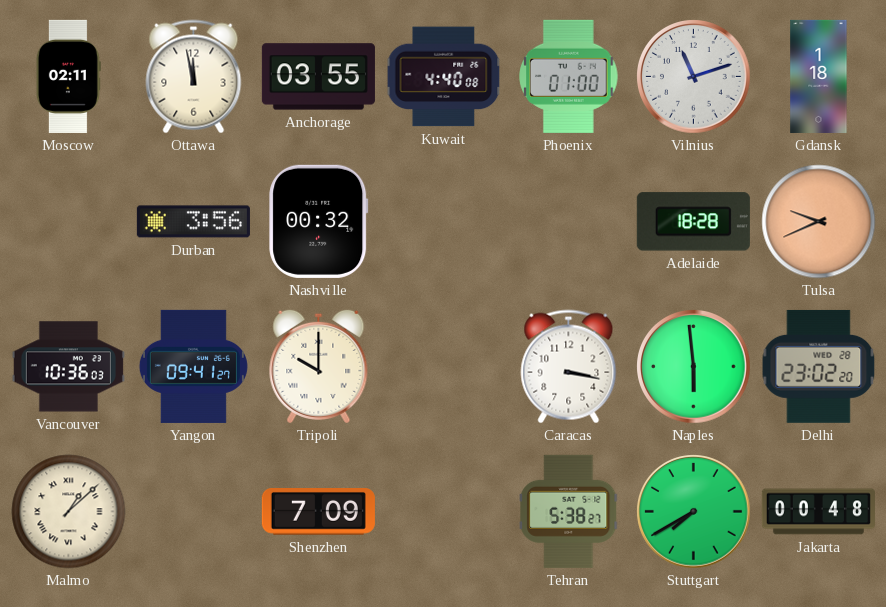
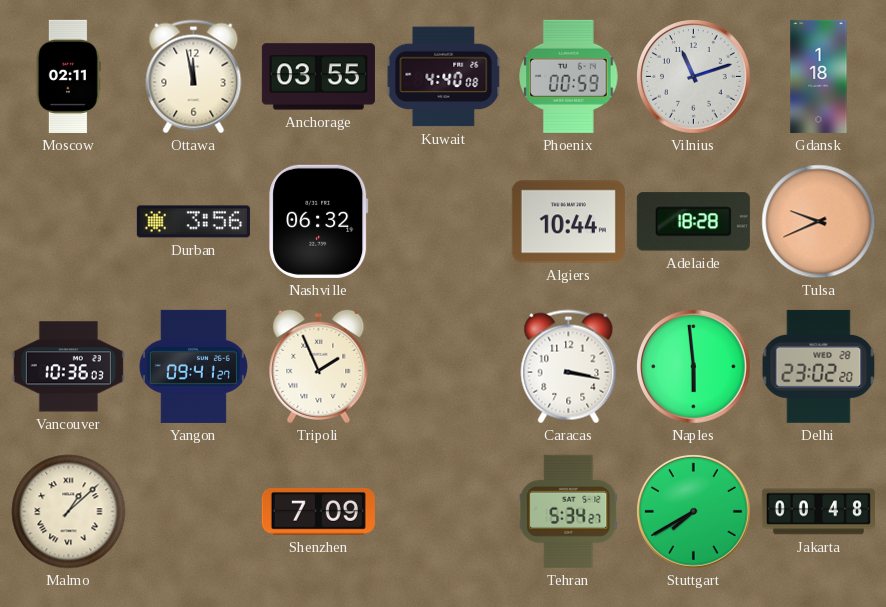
Phoenix: 01:00 -> 00:59 (569, 76)
Nashville: 00:32 -> 06:32 (319, 221)
Algiers: none -> 10:44 (568, 222)
Tripoli: 10:00 -> 1:56 (319, 366)
Tehran: 5:38 -> 5:34 (569, 511)
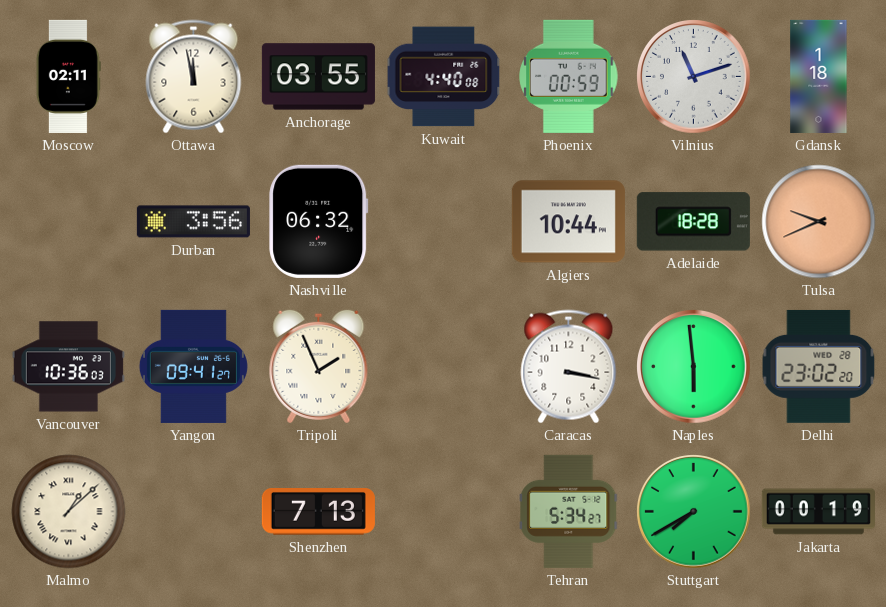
Shenzhen: 7:09 -> 7:13 (318, 512)
Jakarta: 00:48 -> 00:19 (818, 512)
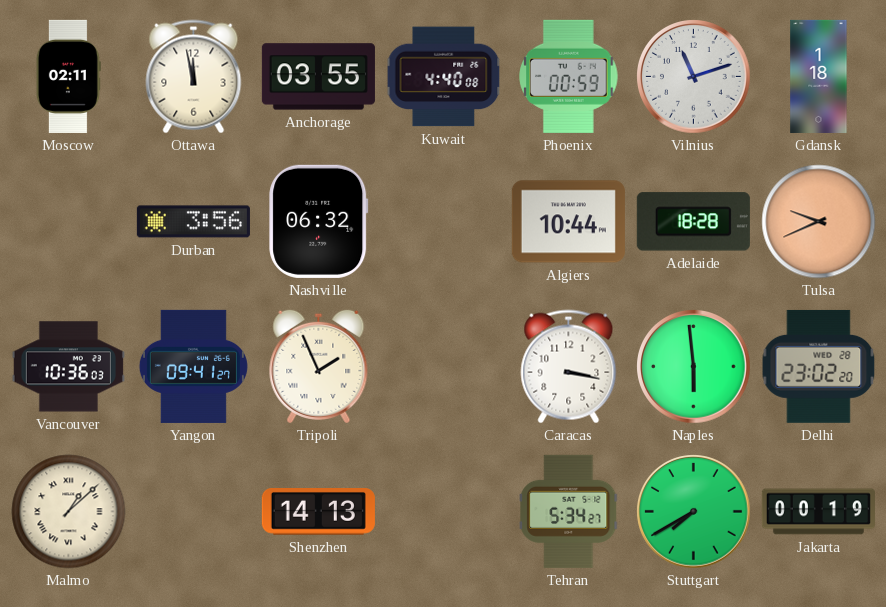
Shenzhen: 7:13 -> 14:13 (318, 512)
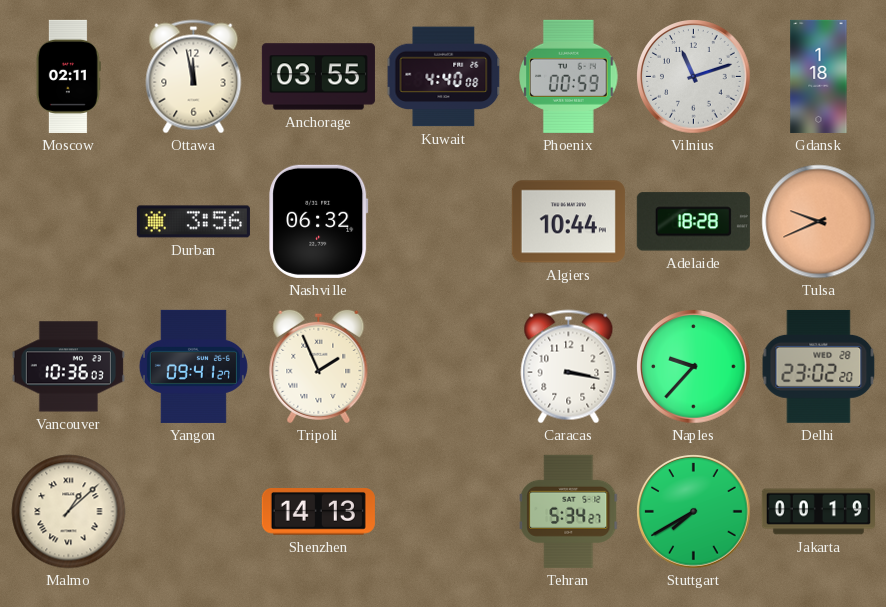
Naples: 5:59 -> 9:37 (694, 367)
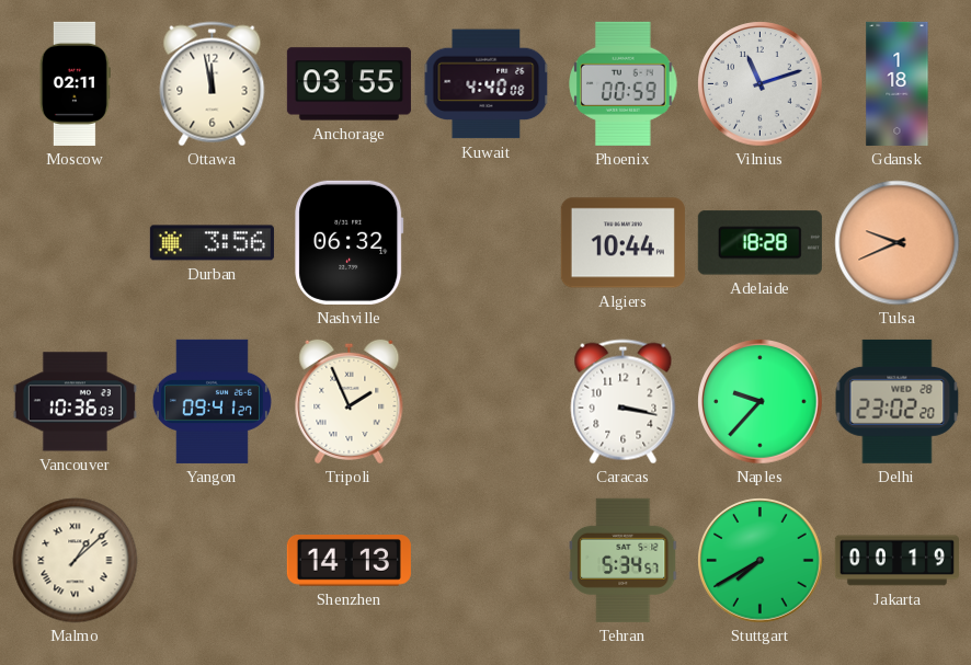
Tehran: 5:34:27 -> 5:34:57 (624, 560)
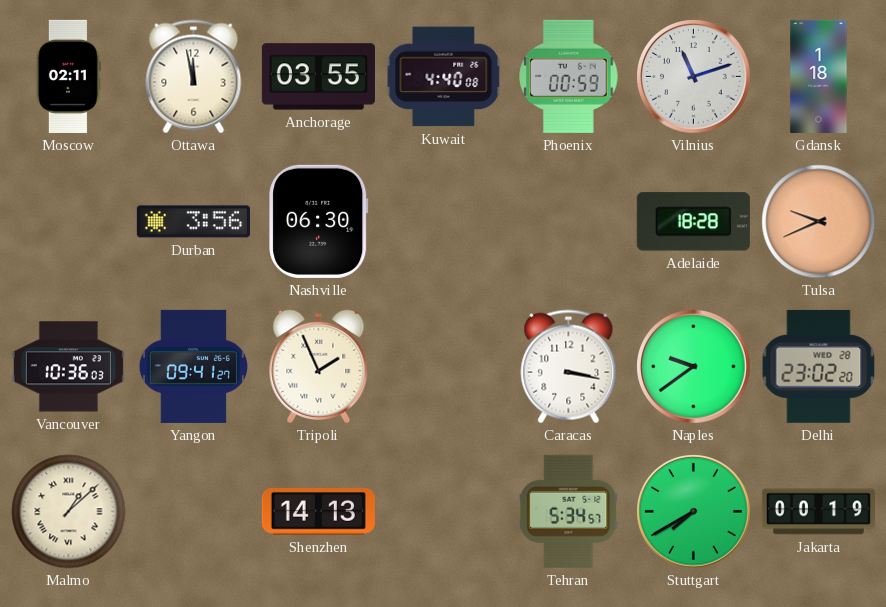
Nashville: 06:32 -> 06:30 (319, 221)
Algiers: 10:44 -> none (622, 243)
Naples: 9:37 -> 9:39 (694, 367)
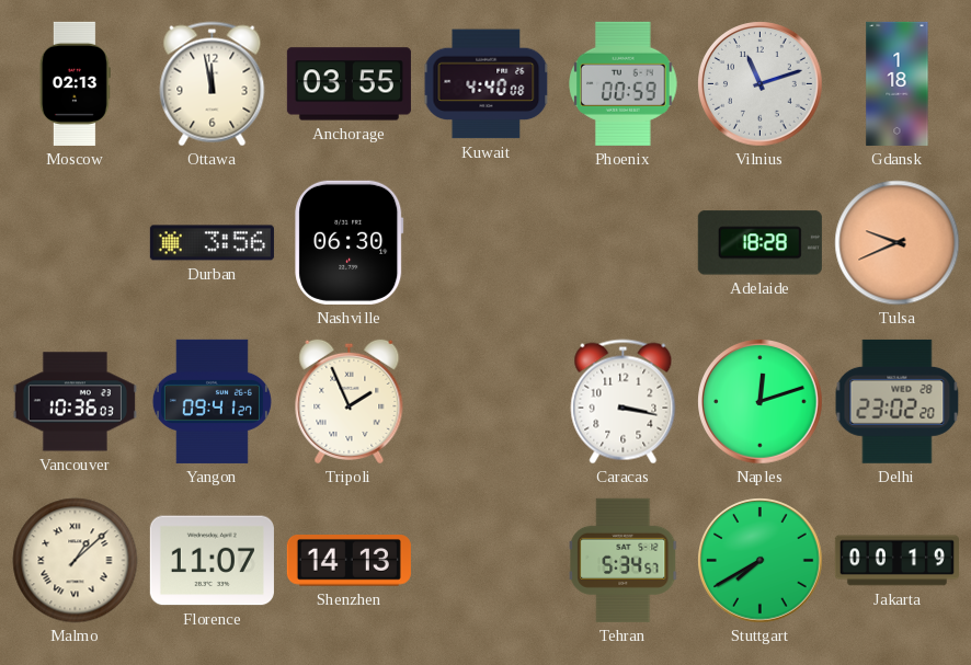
Moscow: 02:11 -> 02:13 (75, 83)
Naples: 9:39 -> 12:12 (761, 402)
Florence: none -> 11:07 (212, 561)
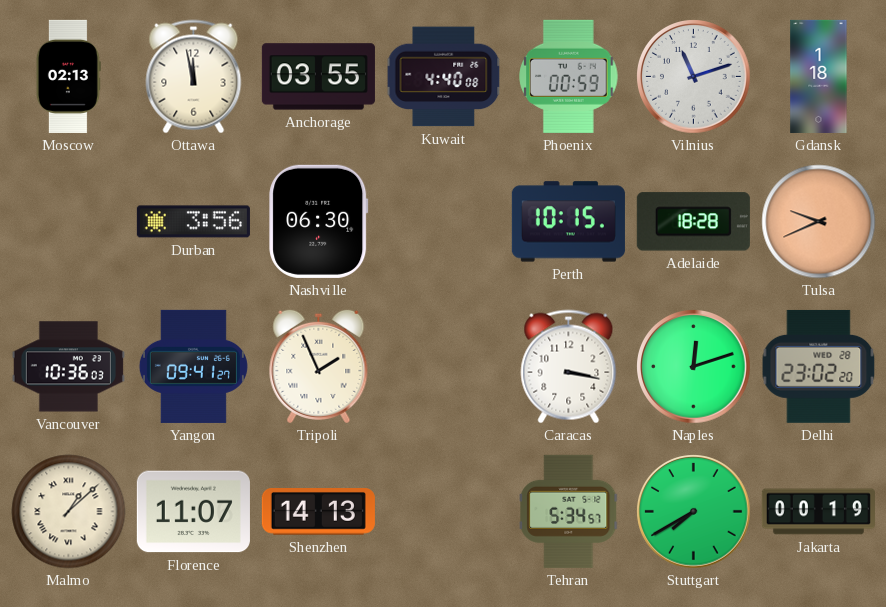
Perth: none -> 10:15 (568, 222)
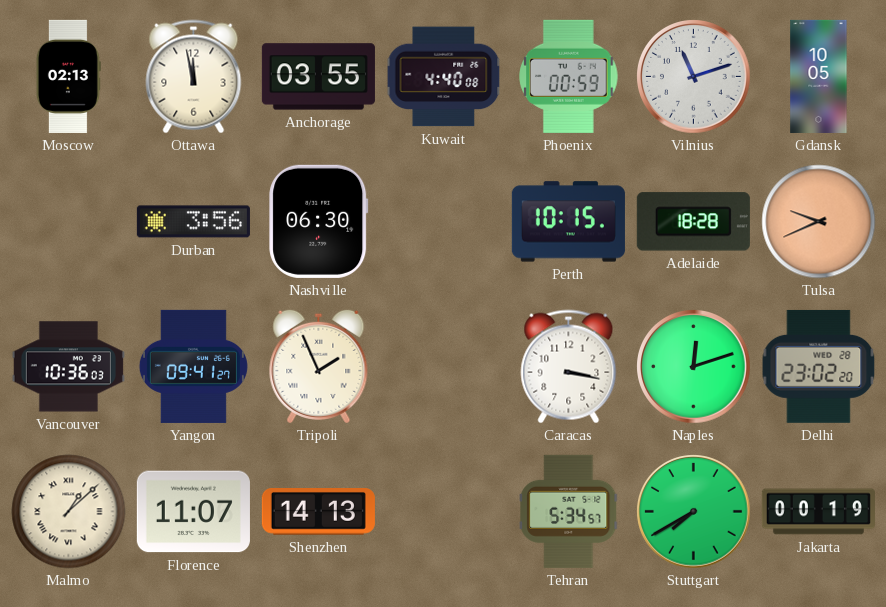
Gdansk: 1:18 -> 10:05 (819, 76)
